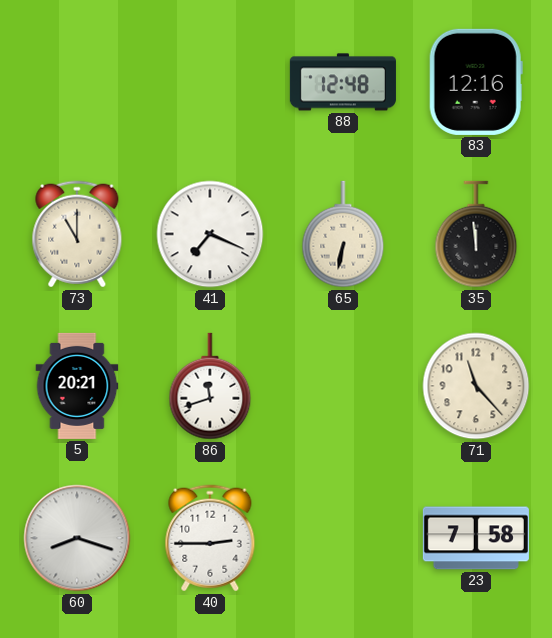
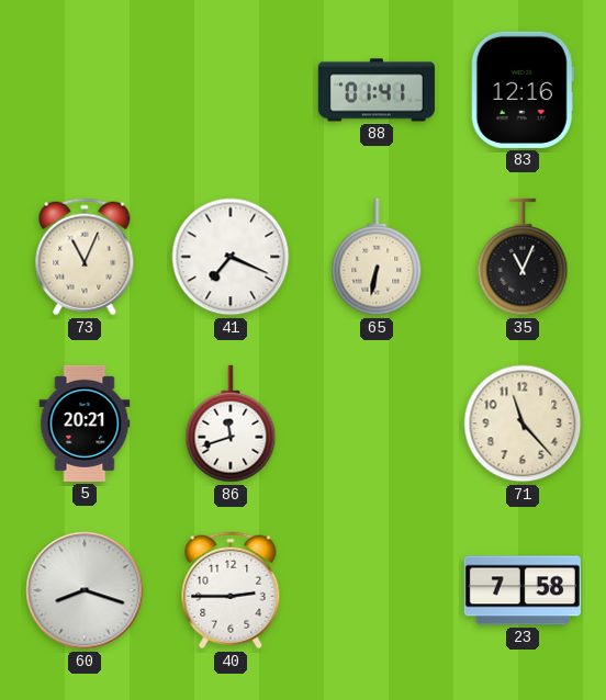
88: 12:48 -> 01:41 (377, 90)
73: 11:00 -> 11:04 (85, 257)
35: 11:59 -> 11:04 (523, 257)
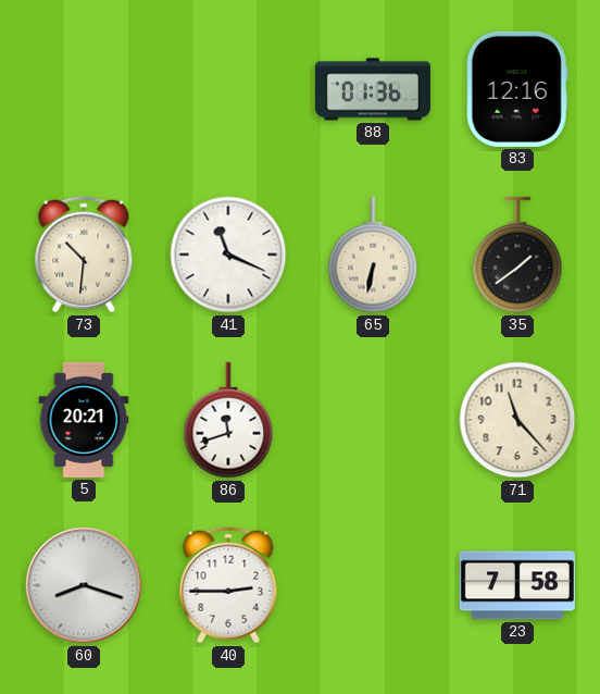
88: 01:41 -> 01:36 (373, 89)
73: 11:04 -> 10:31 (84, 255)
41: 7:19 -> 11:19 (228, 255)
35: 11:04 -> 1:39 (517, 255)
